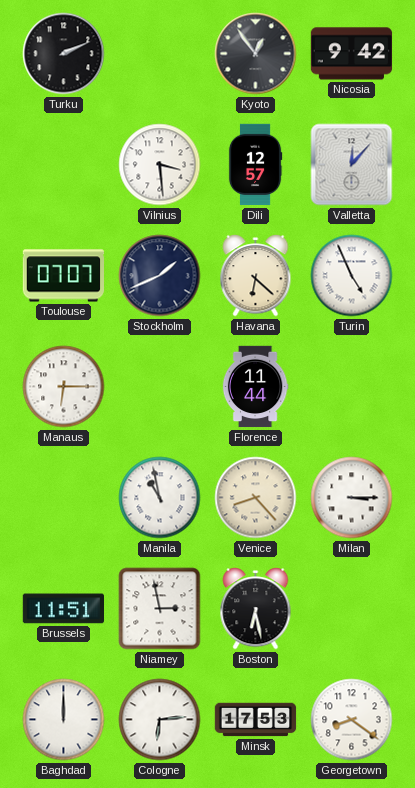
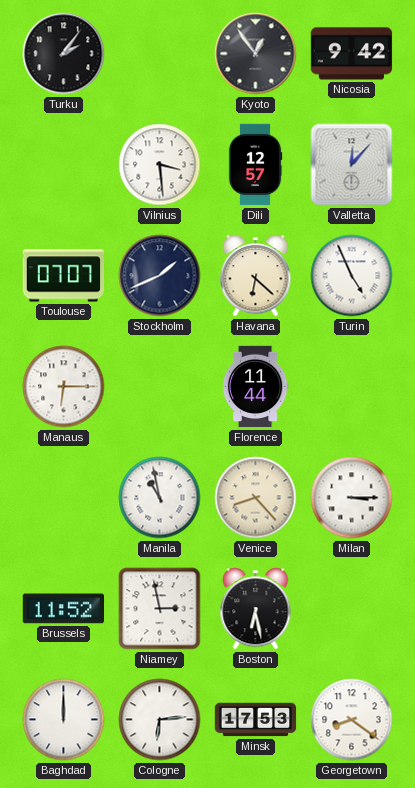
Turku: 2:11 -> 2:06 (64, 54)
Brussels: 11:51 -> 11:52 (63, 609)
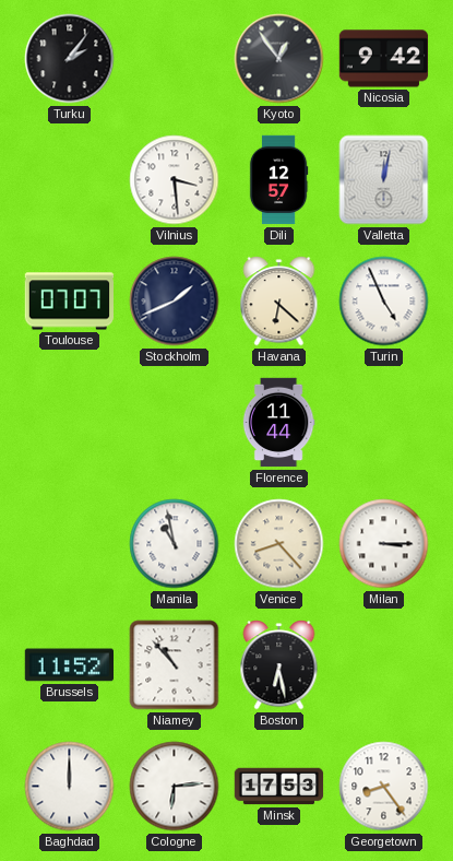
Valletta: 12:07 -> 12:02 (384, 180)
Manaus: 6:15 -> none (64, 387)
Niamey: 2:58 -> 10:53 (175, 665)
Georgetown: 8:21 -> 8:24 (384, 787)
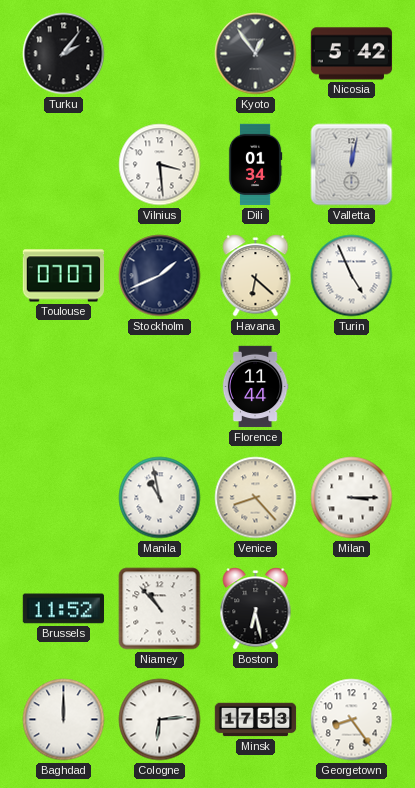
Nicosia: 9:42 -> 5:42 (352, 54)
Dili: 12:57 -> 01:34 (255, 165)
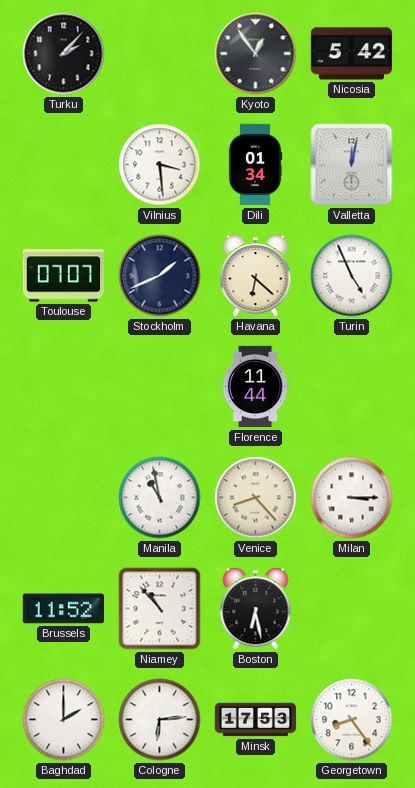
Turku: 2:06 -> 2:07 (64, 54)
Baghdad: 12:00 -> 2:00 (64, 720)
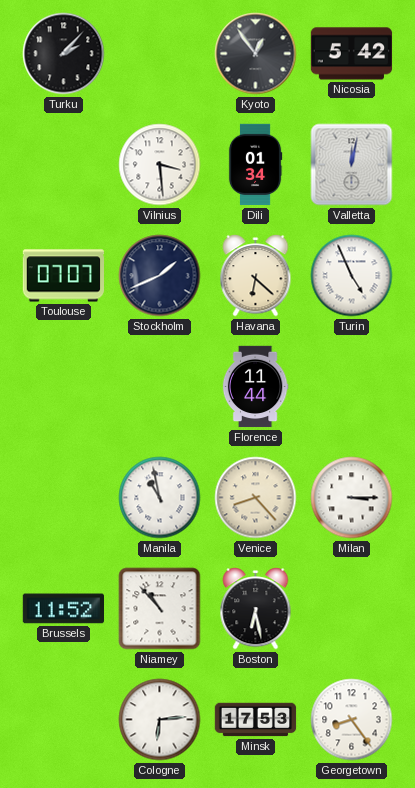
Baghdad: 2:00 -> none (64, 720)
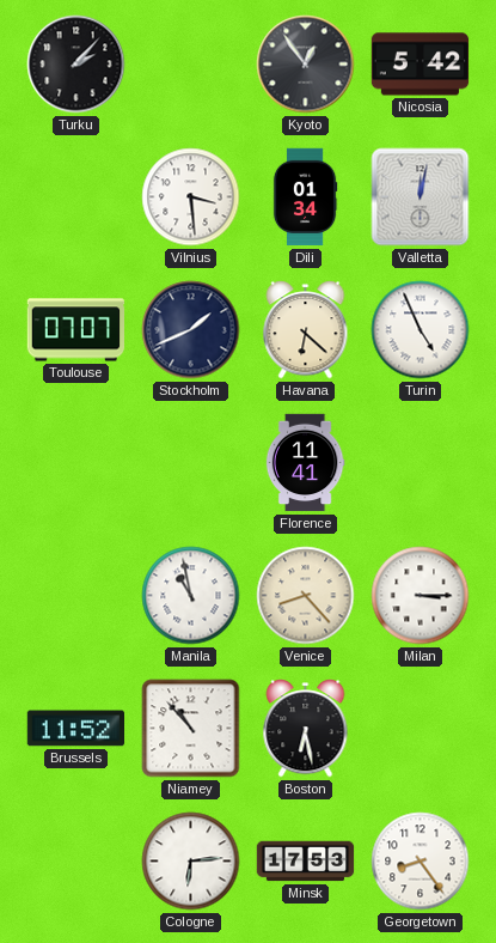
Florence: 11:44 -> 11:41 (305, 463)
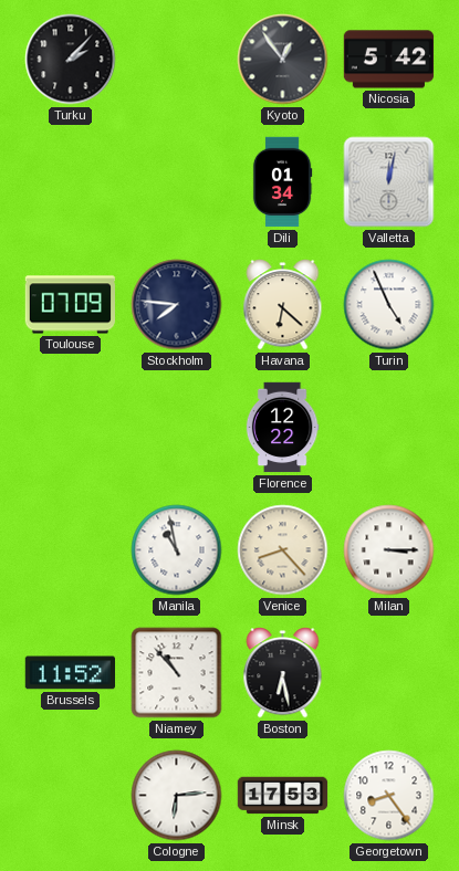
Vilnius: 3:29 -> none (191, 197)
Toulouse: 07:07 -> 07:09 (70, 305)
Stockholm: 1:41 -> 7:46 (177, 305)
Florence: 11:41 -> 12:22 (282, 428)
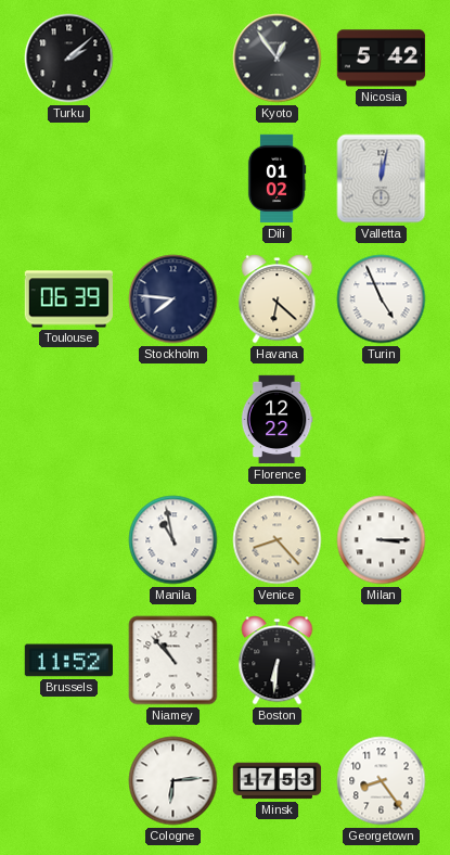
Turku: 2:07 -> 2:08 (69, 59)
Dili: 01:34 -> 01:02 (277, 179)
Toulouse: 07:09 -> 06:39 (68, 299)
Boston: 6:28 -> 6:31 (278, 661)
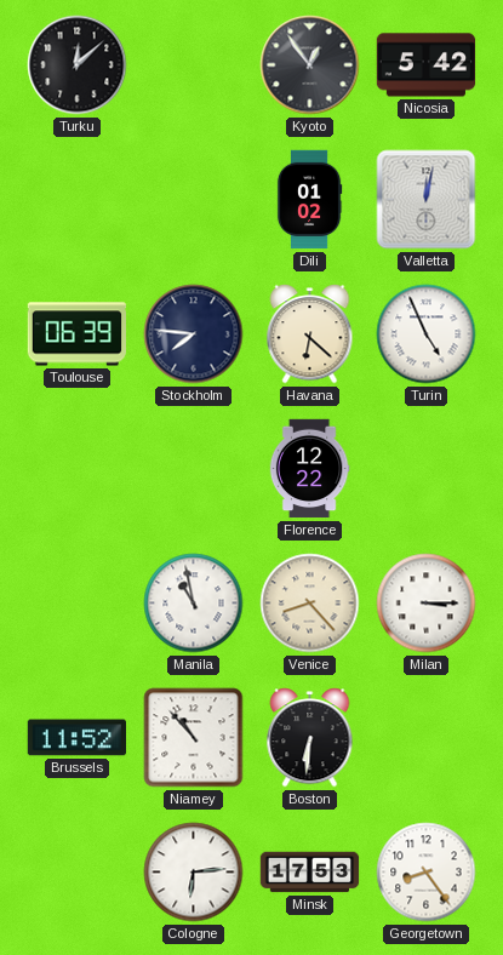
Turku: 2:08 -> 12:08 (78, 65)
